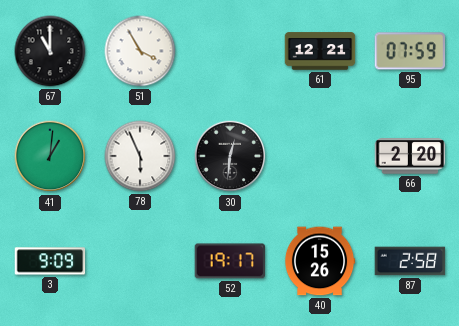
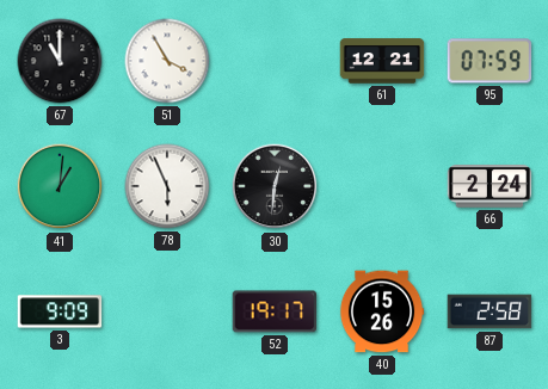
66: 2:20 -> 2:24 (489, 186)
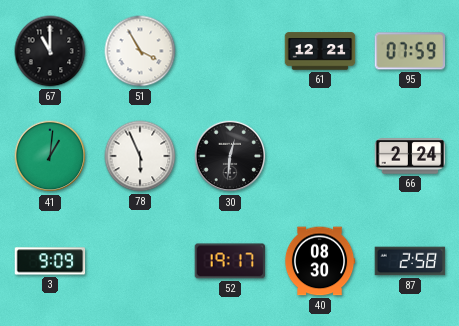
40: 15:26 -> 08:30 (320, 261)
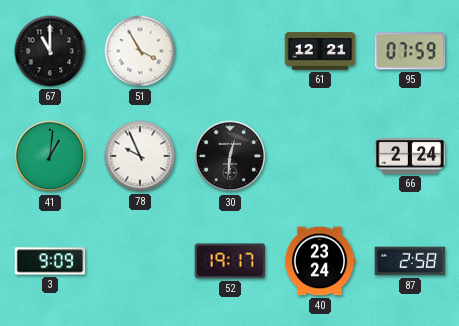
78: 5:56 -> 9:56 (140, 156)
40: 08:30 -> 23:24 (320, 261)
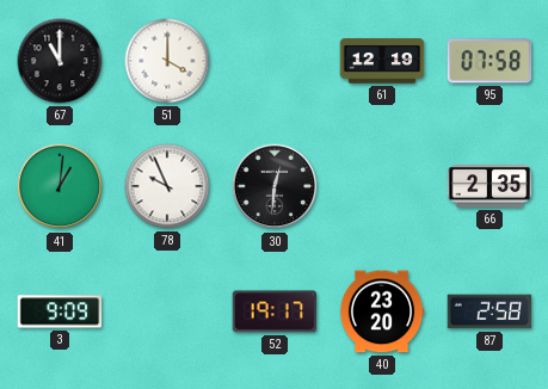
51: 3:55 -> 4:00 (167, 61)
61: 12:21 -> 12:19 (382, 61)
95: 07:59 -> 07:58 (489, 61)
66: 2:24 -> 2:35 (489, 186)
40: 23:24 -> 23:20 (382, 311)
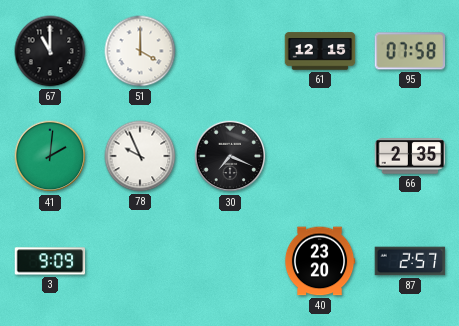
61: 12:19 -> 12:15 (320, 51)
41: 1:01 -> 2:01 (50, 156)
30: 12:31 -> 7:19 (230, 156)
52: 19:17 -> none (275, 311)
87: 2:58 -> 2:57 (410, 261)
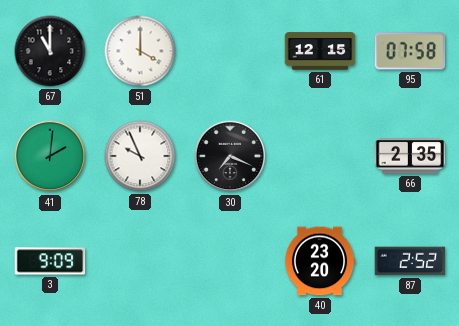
87: 2:57 -> 2:52 (410, 261)
